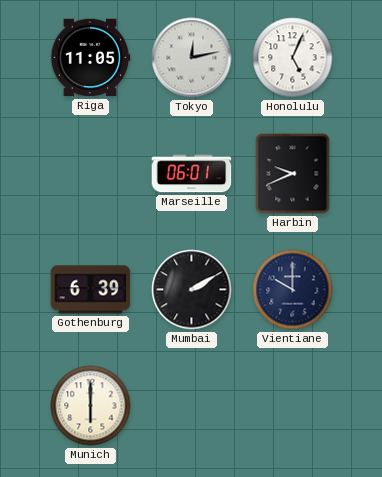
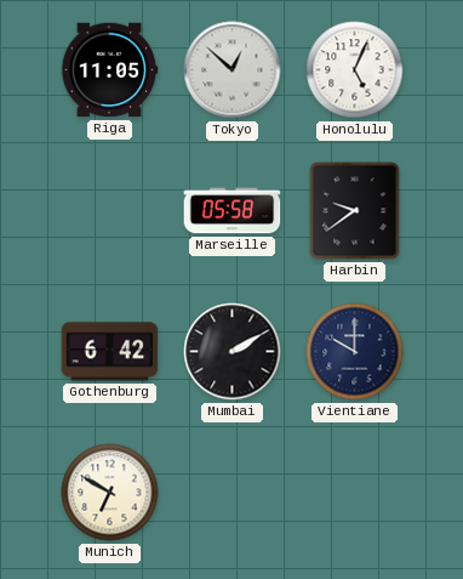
Tokyo: 12:13 -> 12:52 (233, 70)
Marseille: 06:01 -> 05:58 (233, 211)
Harbin: 9:41 -> 9:39 (355, 211)
Gothenburg: 6:39 -> 6:42 (110, 352)
Munich: 6:00 -> 6:50 (110, 493)
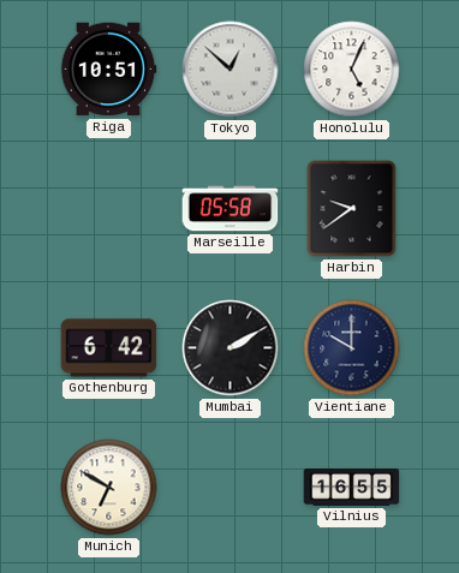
Riga: 11:05 -> 10:51 (108, 70)
Vilnius: none -> 16:55 (352, 488)
